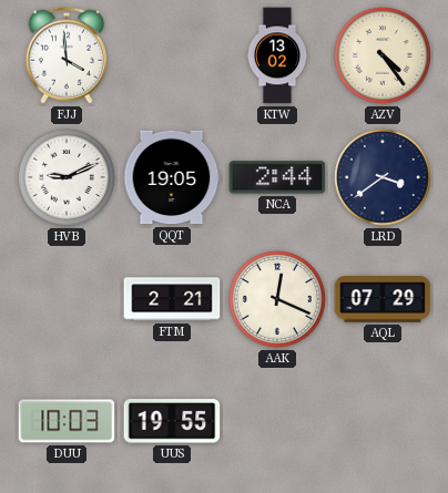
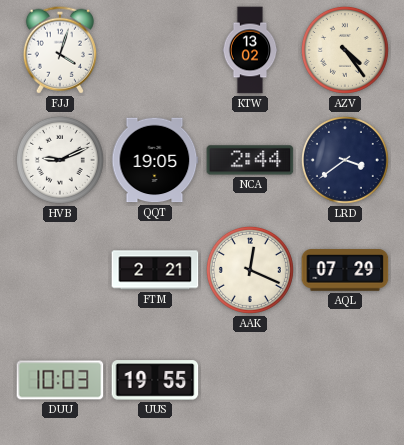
FJJ: 3:59 -> 4:03 (60, 50)
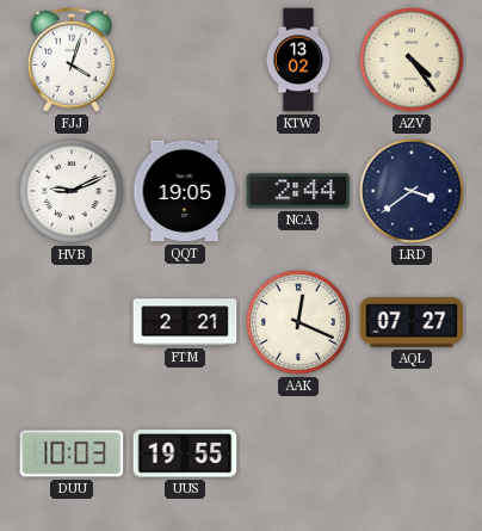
AQL: 07:29 -> 07:27 (412, 322)
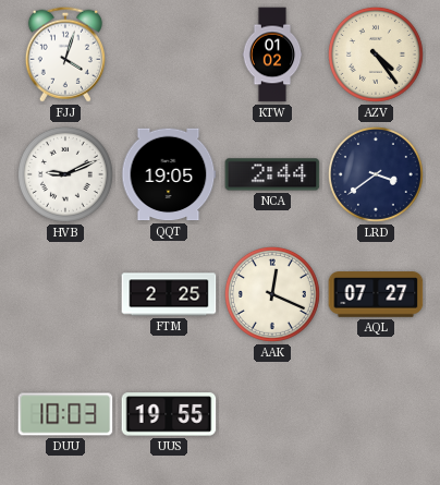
KTW: 13:02 -> 01:02 (272, 54)
FTM: 2:21 -> 2:25 (169, 294)
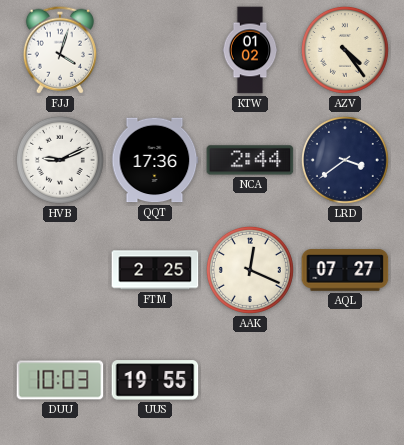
QQT: 19:05 -> 17:36 (155, 160)
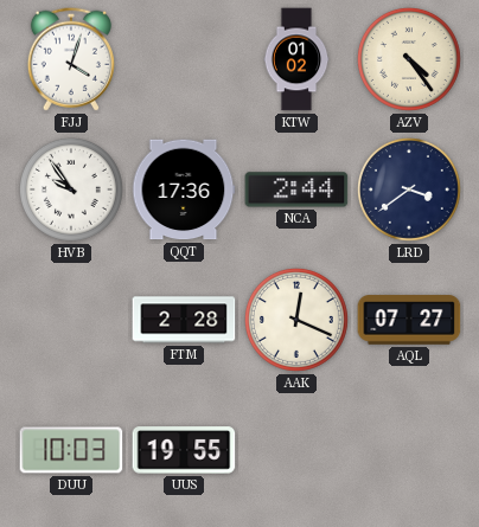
HVB: 9:11 -> 9:54 (71, 189)
FTM: 2:25 -> 2:28 (184, 320)
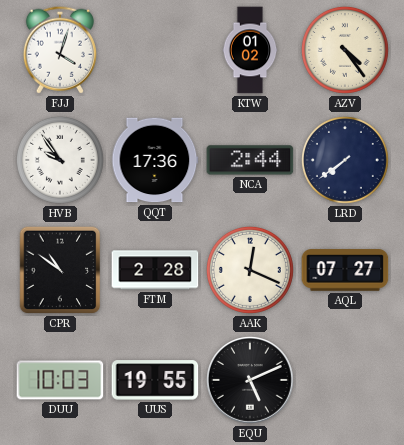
LRD: 3:39 -> 7:39 (345, 160)
CPR: none -> 10:51 (60, 270)
EQU: none -> 5:11 (250, 380)
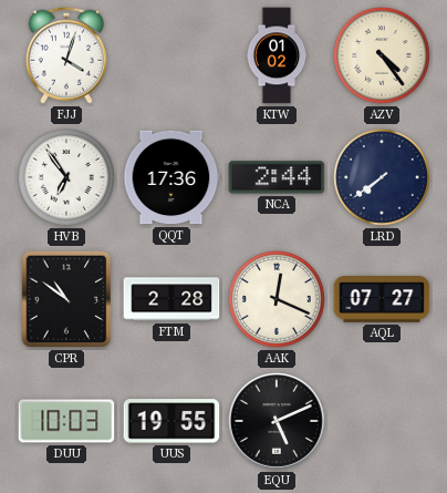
HVB: 9:54 -> 6:54 (66, 177)
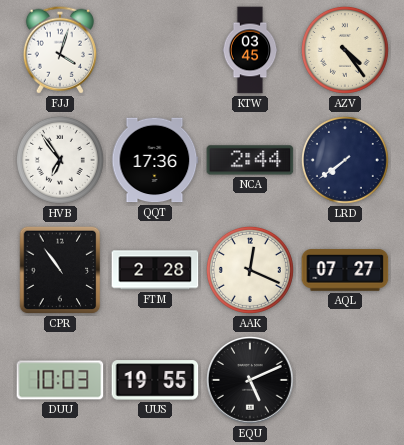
KTW: 01:02 -> 03:45 (250, 50)
CPR: 10:51 -> 10:54 (60, 270)
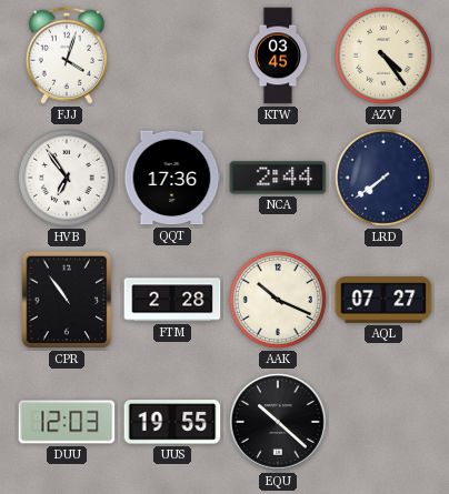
AAK: 12:19 -> 10:19 (278, 300)
DUU: 10:03 -> 12:03 (67, 422)
EQU: 5:11 -> 10:22 (278, 422)
